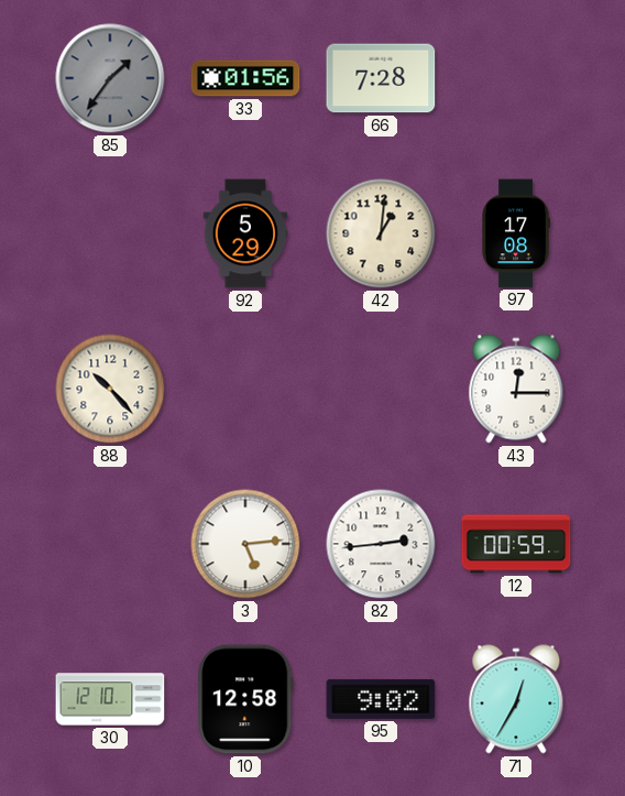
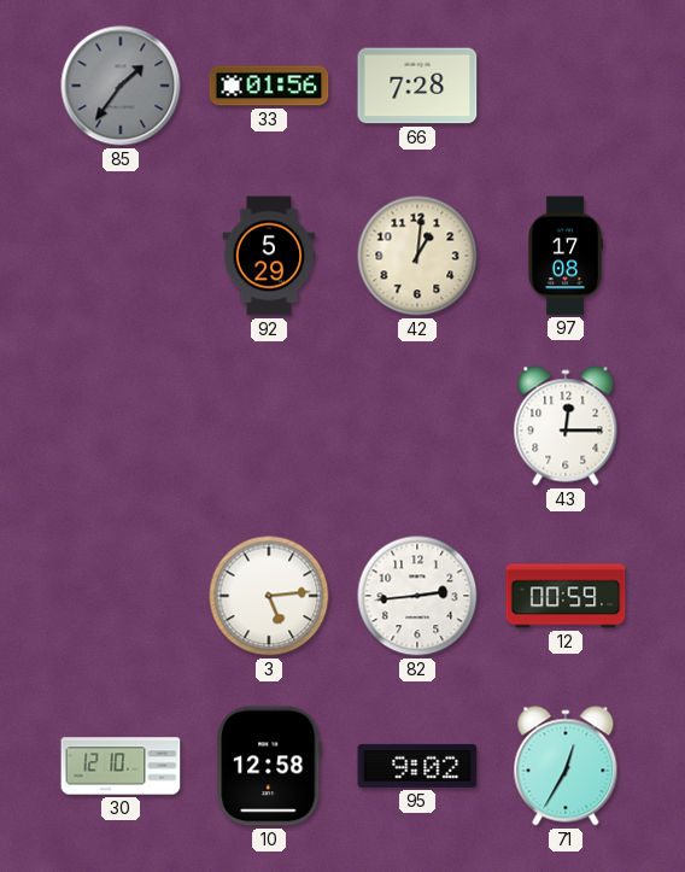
88: 10:23 -> none (110, 389)
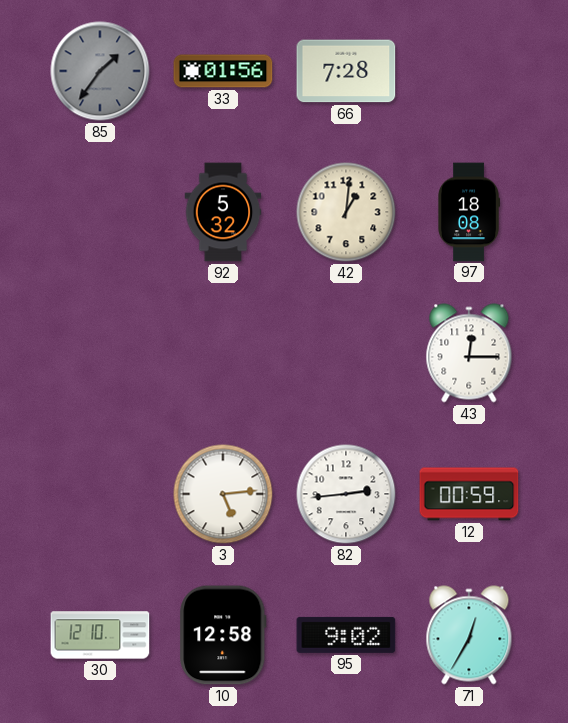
92: 5:29 -> 5:32 (223, 212)
97: 17:08 -> 18:08 (469, 212)
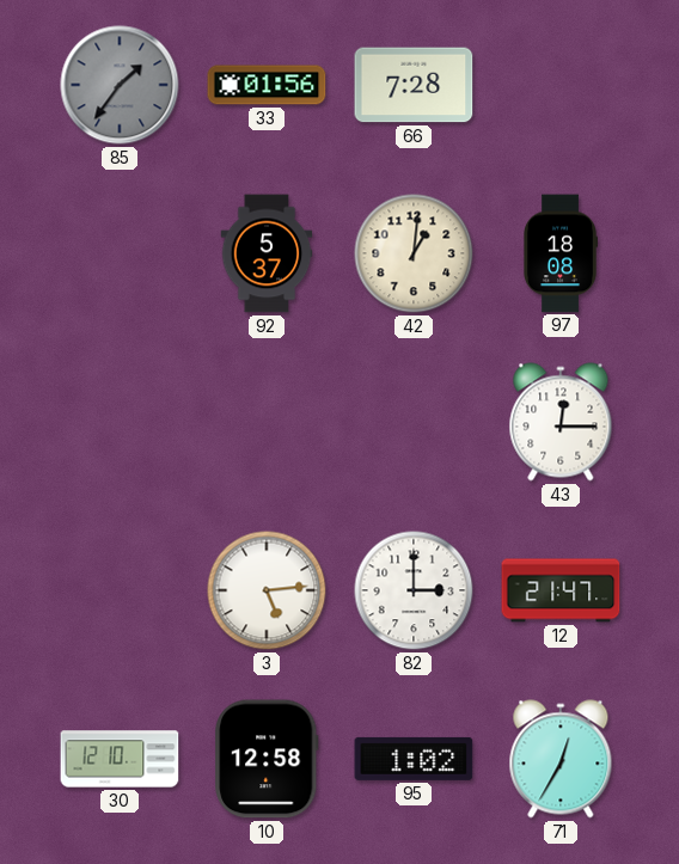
92: 5:32 -> 5:37 (267, 253)
82: 2:44 -> 3:00 (414, 590)
12: 00:59 -> 21:47 (561, 590)
95: 9:02 -> 1:02 (414, 759)
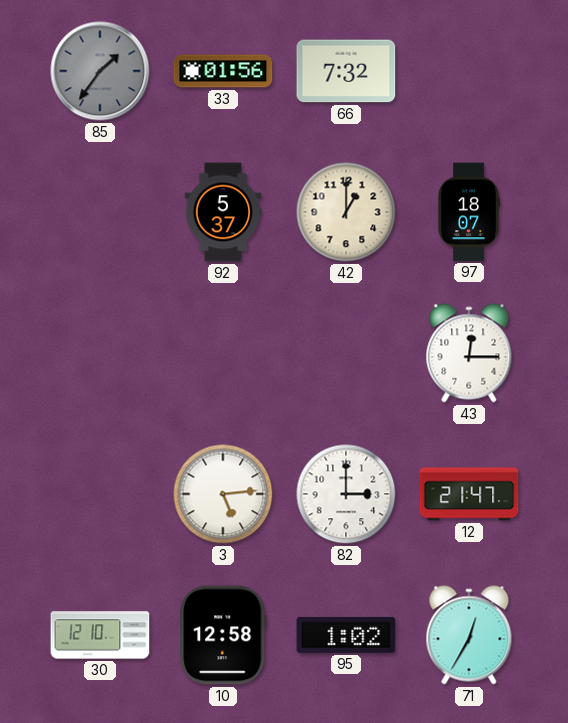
66: 7:28 -> 7:32 (346, 71)
42: 1:01 -> 1:00 (346, 212)
97: 18:08 -> 18:07 (469, 212)
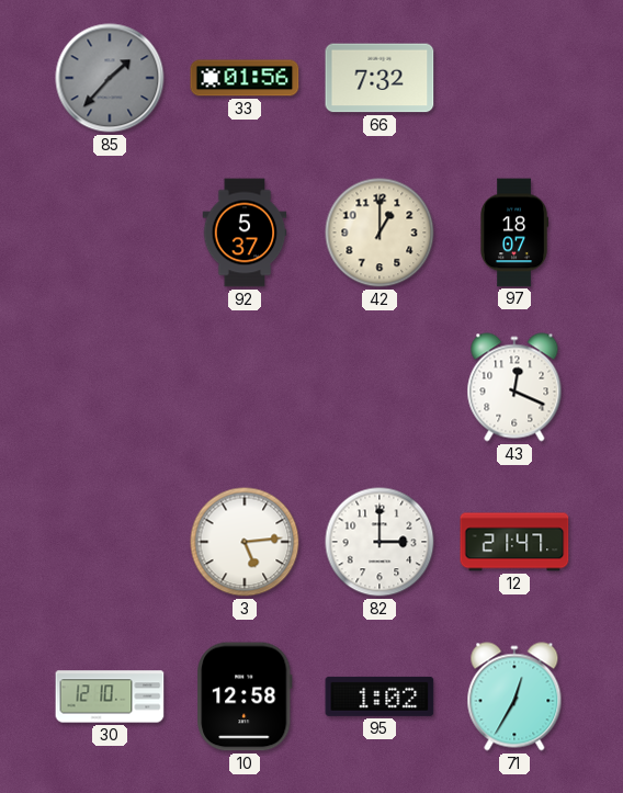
85: 1:36 -> 1:37 (110, 78)
43: 12:15 -> 12:19 (514, 387)
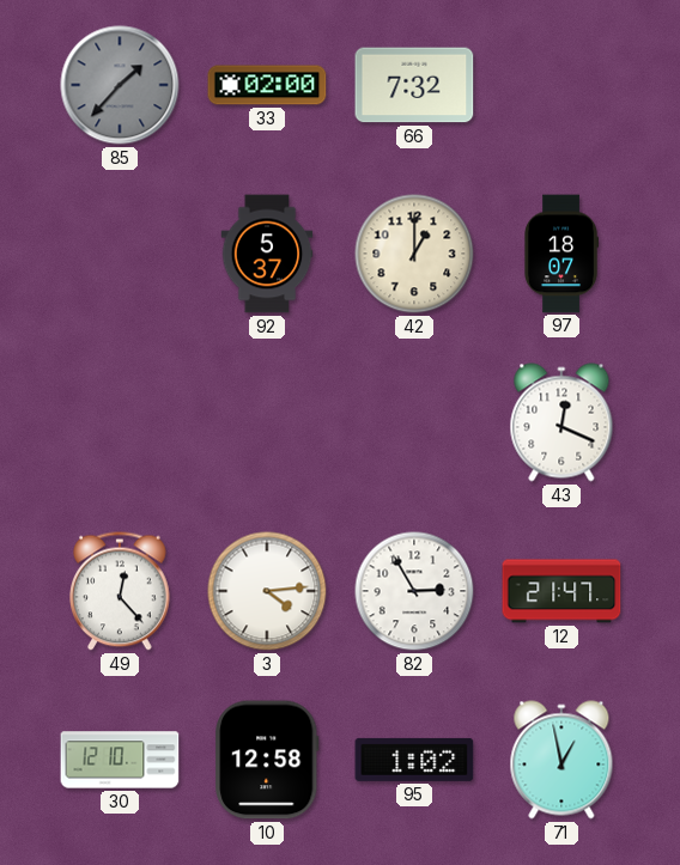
33: 01:56 -> 02:00 (267, 85)
49: none -> 12:23 (121, 591)
3: 5:14 -> 4:14 (267, 591)
82: 3:00 -> 2:55 (414, 591)
71: 12:35 -> 12:58 (561, 760)
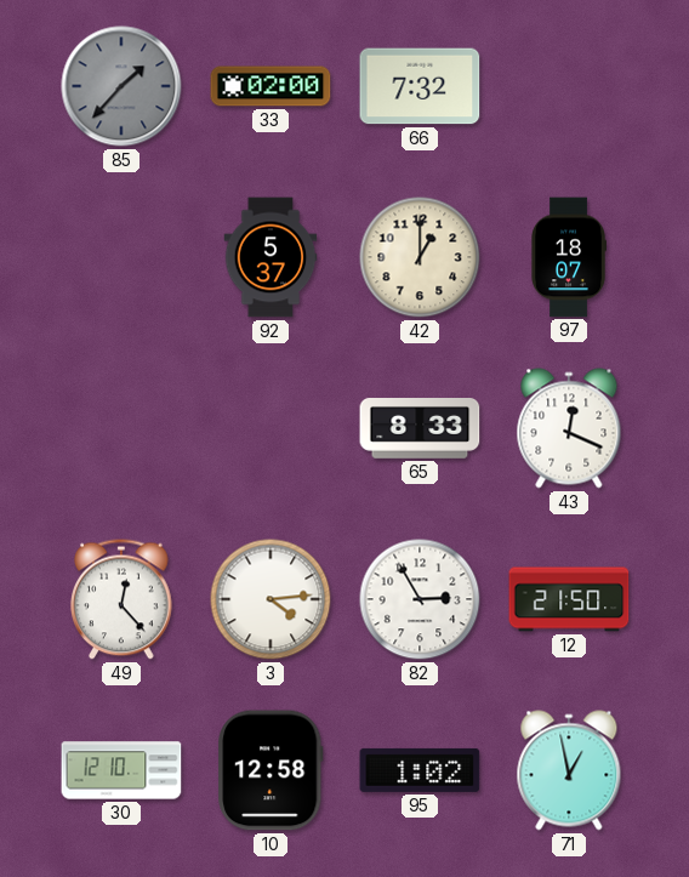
65: none -> 8:33 (420, 429)
12: 21:47 -> 21:50 (569, 599)
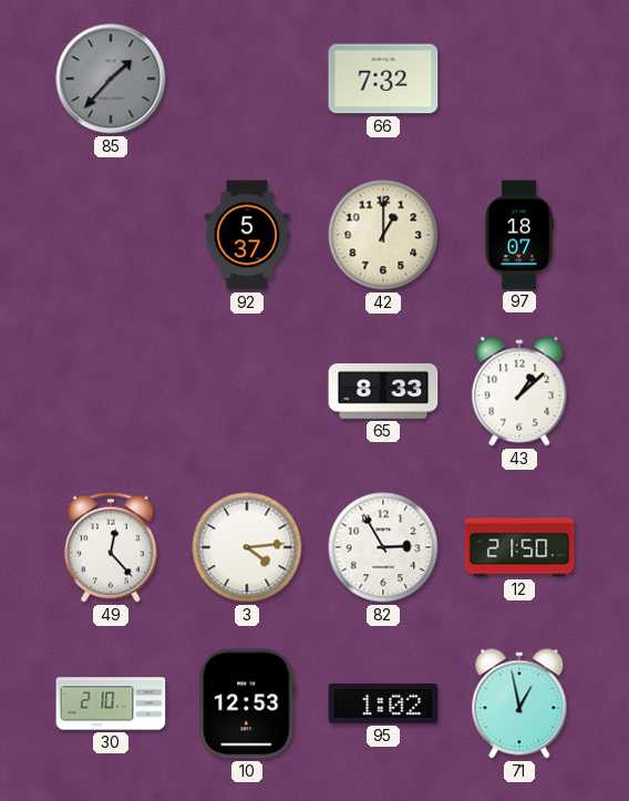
33: 02:00 -> none (271, 86)
43: 12:19 -> 1:08 (519, 391)
30: 12:10 -> 2:10 (111, 704)
10: 12:58 -> 12:53 (247, 704)
